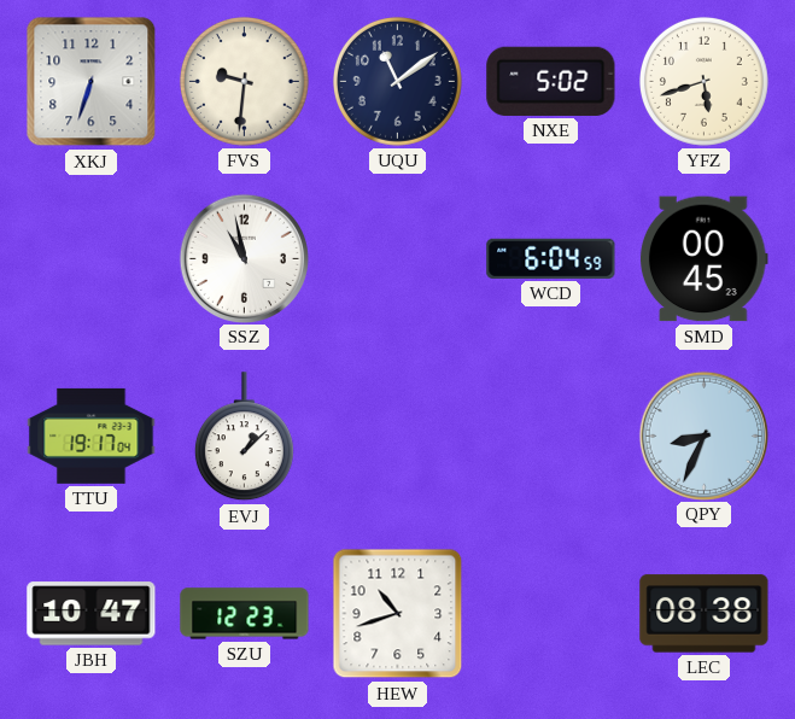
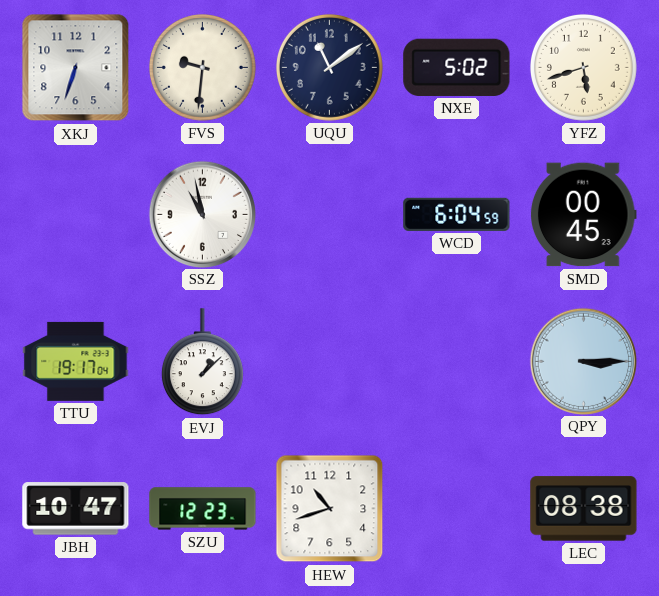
QPY: 8:34 -> 3:15 (583, 361)
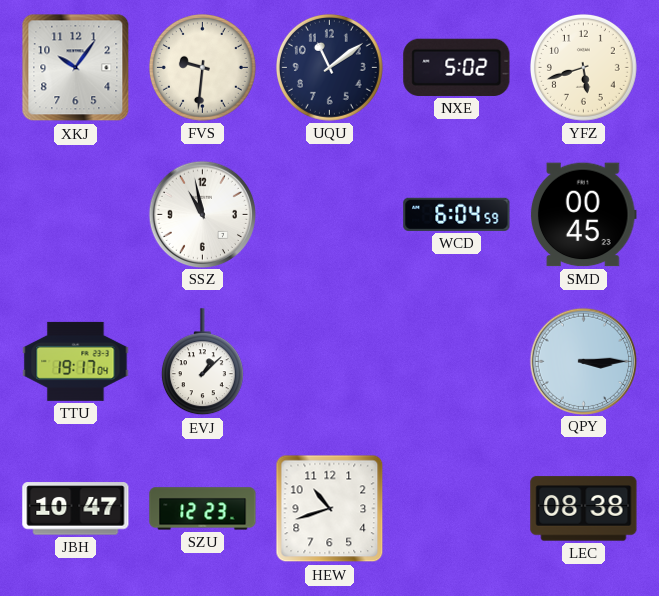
XKJ: 6:33 -> 10:06 (76, 68)
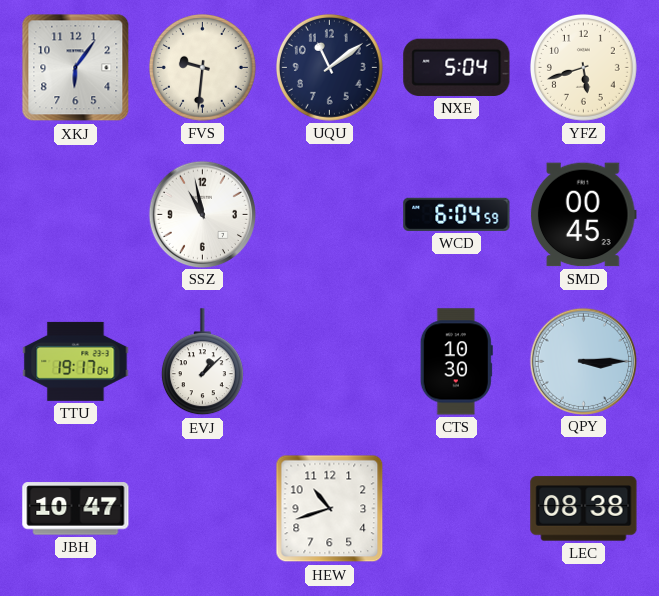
XKJ: 10:06 -> 6:06 (76, 68)
NXE: 5:02 -> 5:04 (457, 67)
CTS: none -> 10:30 (456, 362)
SZU: 12:23 -> none (203, 509)
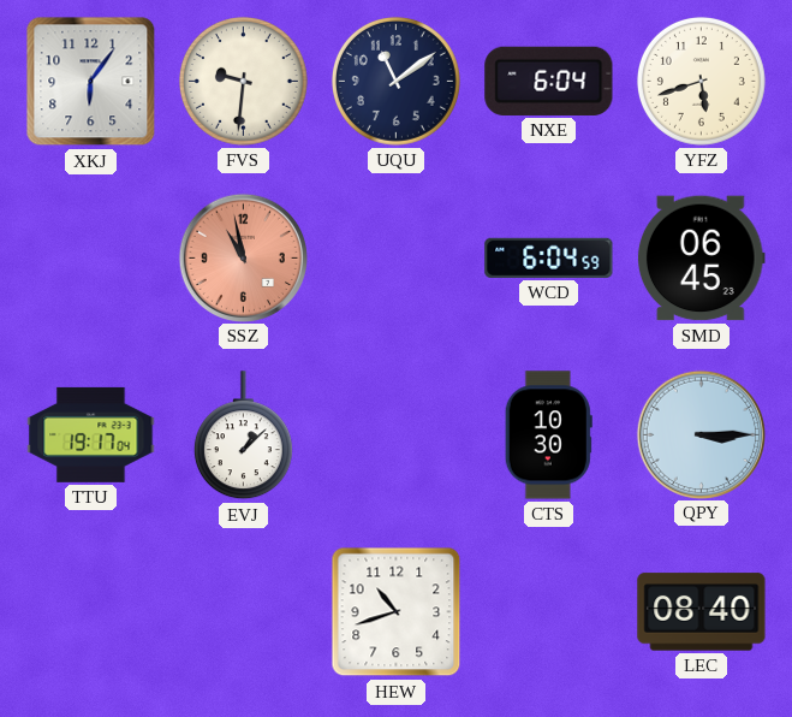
NXE: 5:04 -> 6:04 (549, 81)
SSZ dial: white -> salmon (243, 257)
SMD: 00:45 -> 06:45 (702, 259)
JBH: 10:47 -> none (76, 509)
LEC: 08:38 -> 08:40 (702, 612)
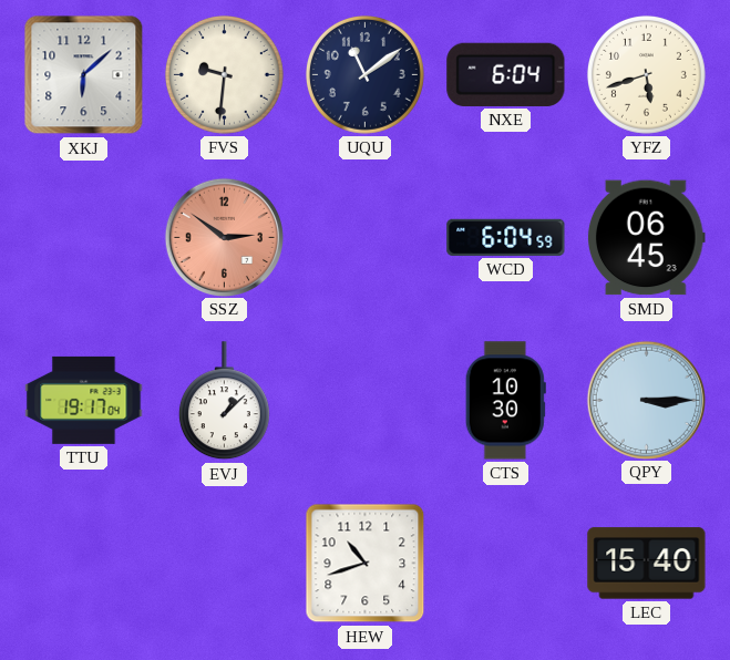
XKJ: 6:06 -> 6:08 (84, 75)
SSZ: 10:58 -> 2:51 (224, 237)
LEC: 08:40 -> 15:40 (647, 564)
